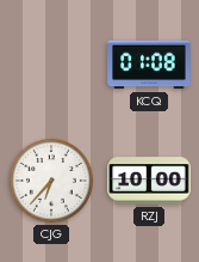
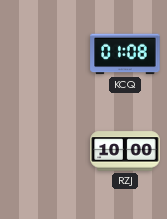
CJG: 6:37 -> none (51, 181)
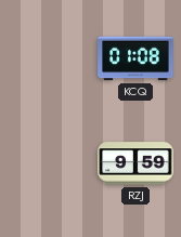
RZJ: 10:00 -> 9:59 (135, 163)
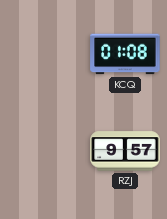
RZJ: 9:59 -> 9:57 (125, 151)
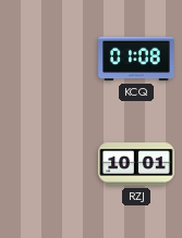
RZJ: 9:57 -> 10:01 (136, 164)
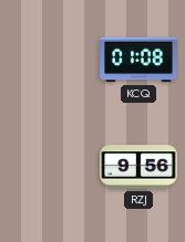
RZJ: 10:01 -> 9:56 (138, 167)
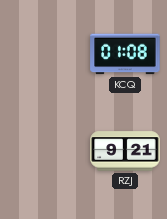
RZJ: 9:56 -> 9:21 (125, 151)
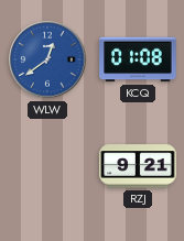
WLW: none -> 12:39 (47, 59)
